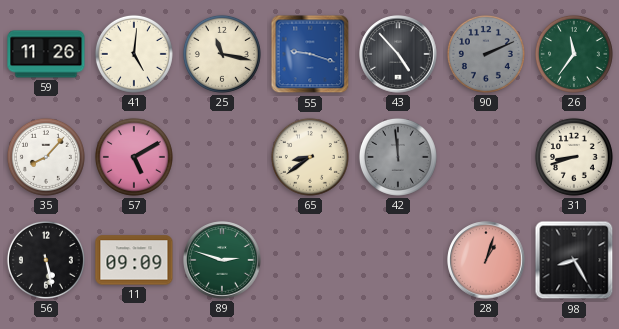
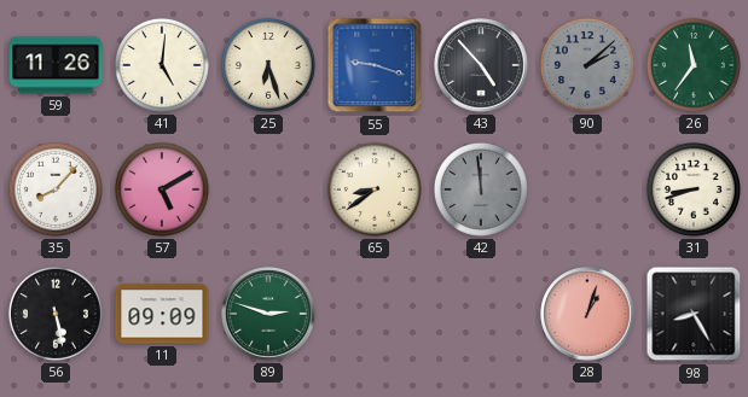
25: 11:17 -> 6:27 (268, 65)
90: 2:11 -> 2:08 (587, 65)
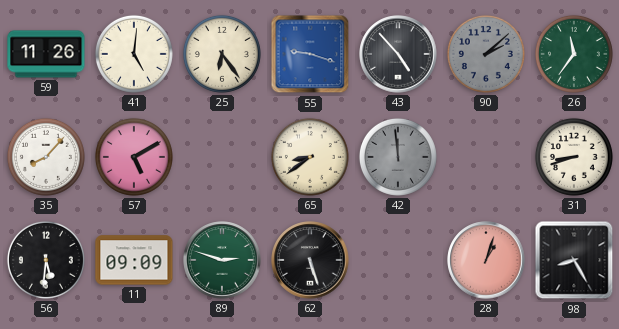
25: 6:27 -> 6:24 (222, 54)
56: 5:28 -> 5:31 (46, 260)
62: none -> 5:27 (310, 260)
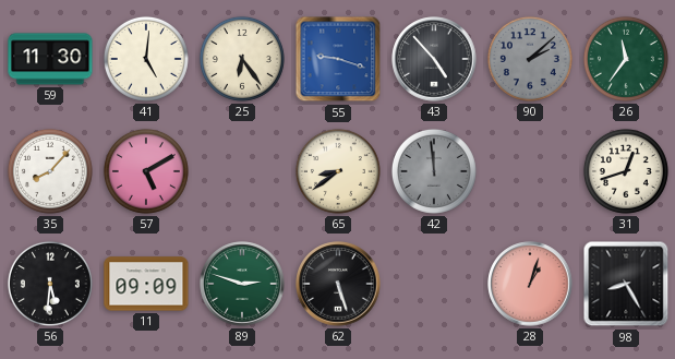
59: 11:26 -> 11:30 (50, 59)
31: 8:42 -> 12:42 (626, 171)
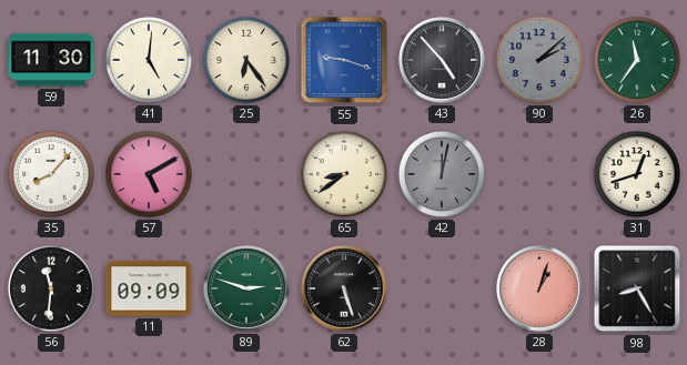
42: 11:59 -> 12:02 (442, 174)
56: 5:31 -> 11:31 (51, 288)
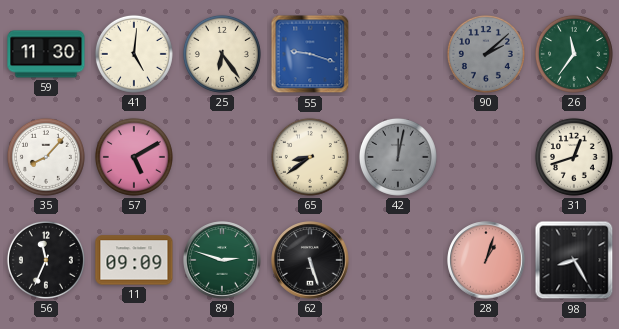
43: 4:53 -> none (442, 60)
56: 11:31 -> 11:34 (46, 260)
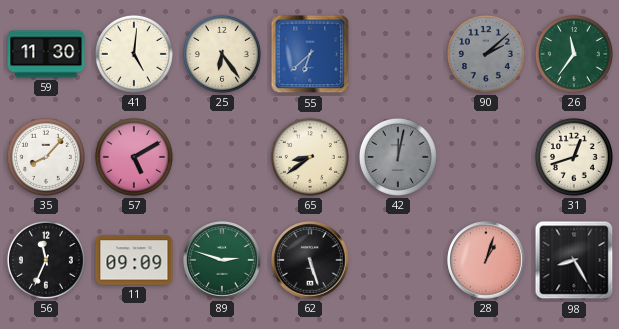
55: 9:18 -> 6:38 (310, 54)
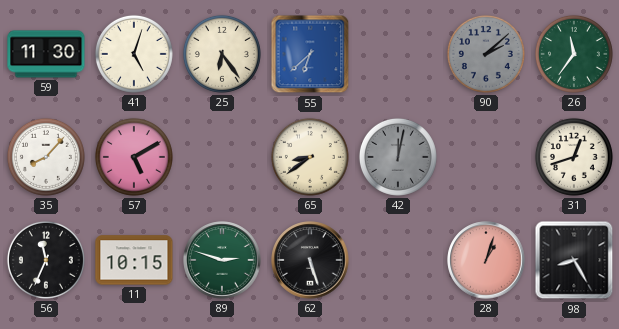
41: 5:01 -> 5:03 (134, 54)
11: 09:09 -> 10:15 (134, 260)
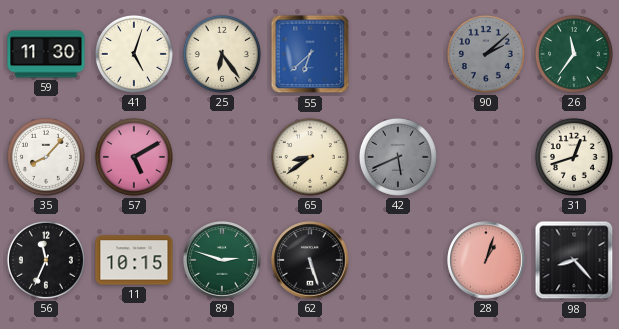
42: 12:02 -> 5:41 (398, 157)
98: 8:25 -> 8:23 (574, 260)
